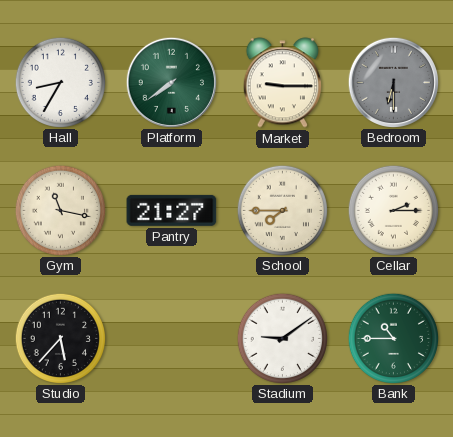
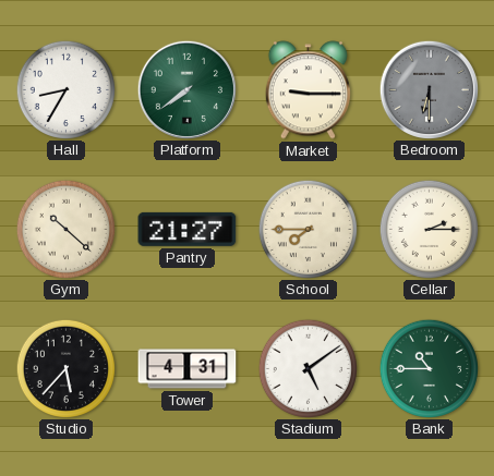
Gym: 11:17 -> 10:22 (65, 229)
Tower: none -> 4:31 (188, 369)
Stadium: 9:09 -> 5:09 (308, 368)
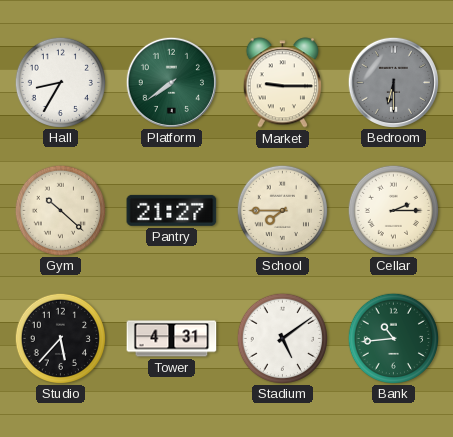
Bank: 10:45 -> 10:44 (393, 338)
